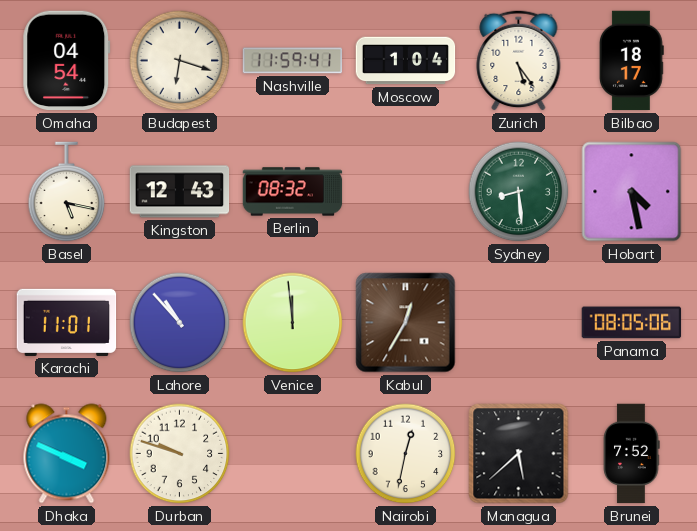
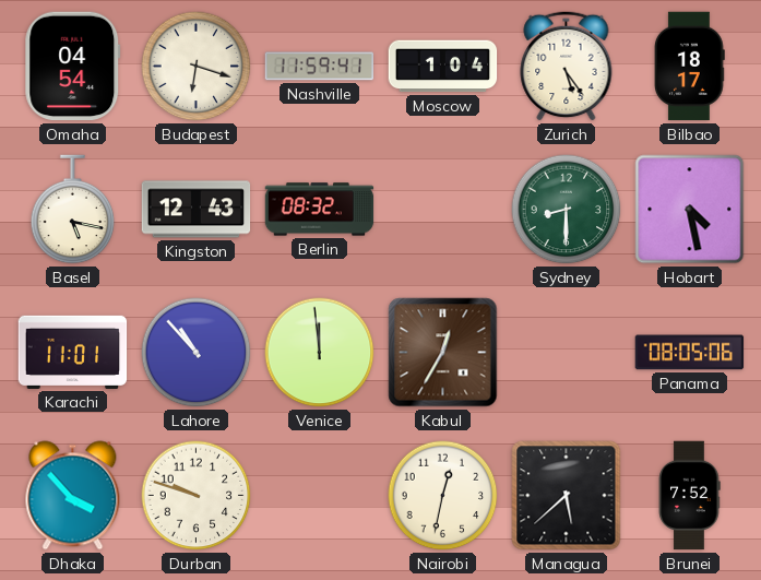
Sydney: 8:29 -> 8:30 (567, 210)
Dhaka: 3:49 -> 3:53 (73, 496)
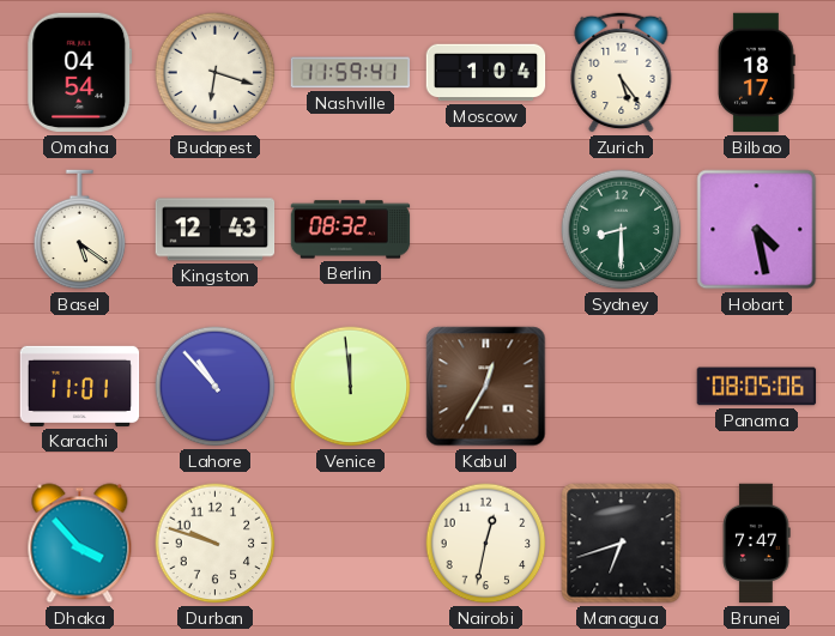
Basel: 5:17 -> 5:21 (80, 230)
Managua: 5:38 -> 6:42 (622, 544)
Brunei: 7:52 -> 7:47 (756, 544)
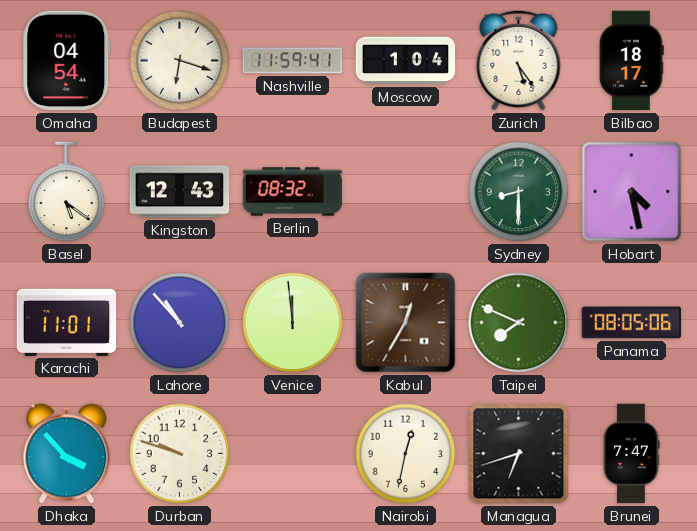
Taipei: none -> 7:49 (519, 323)
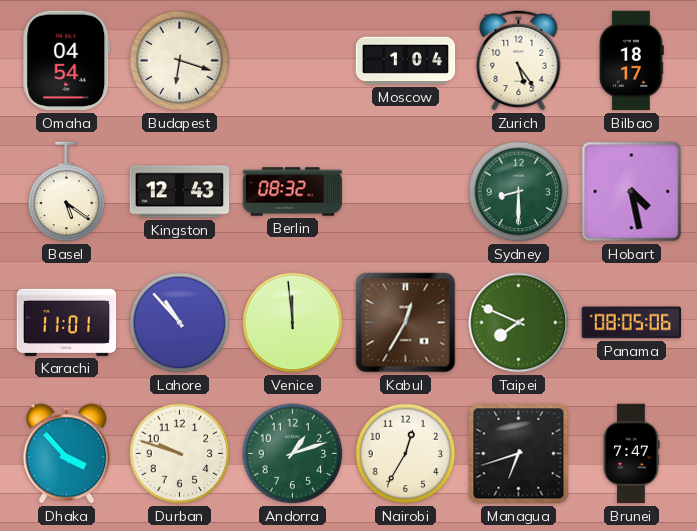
Nashville: 11:59 -> none (293, 61)
Andorra: none -> 1:12 (293, 454)
Nairobi: 12:32 -> 12:35 (406, 454)
